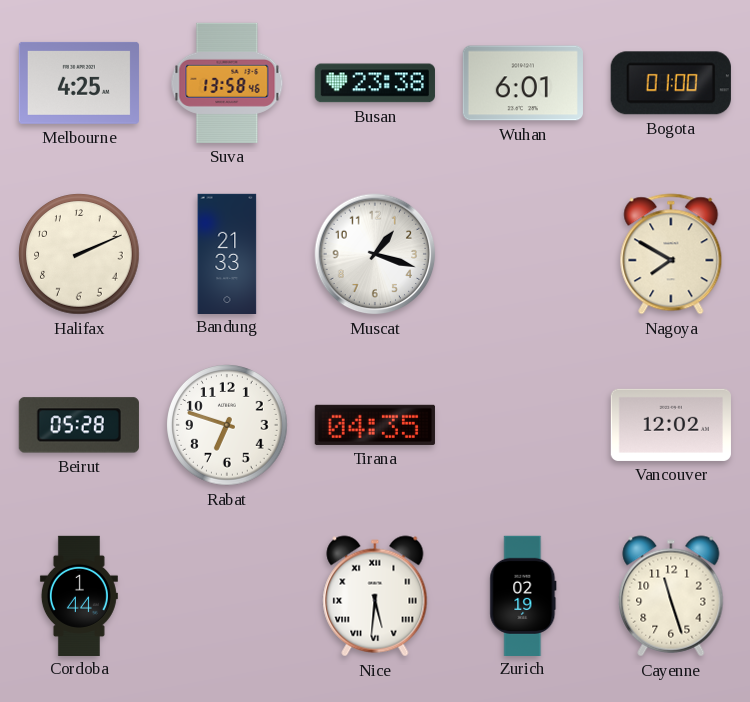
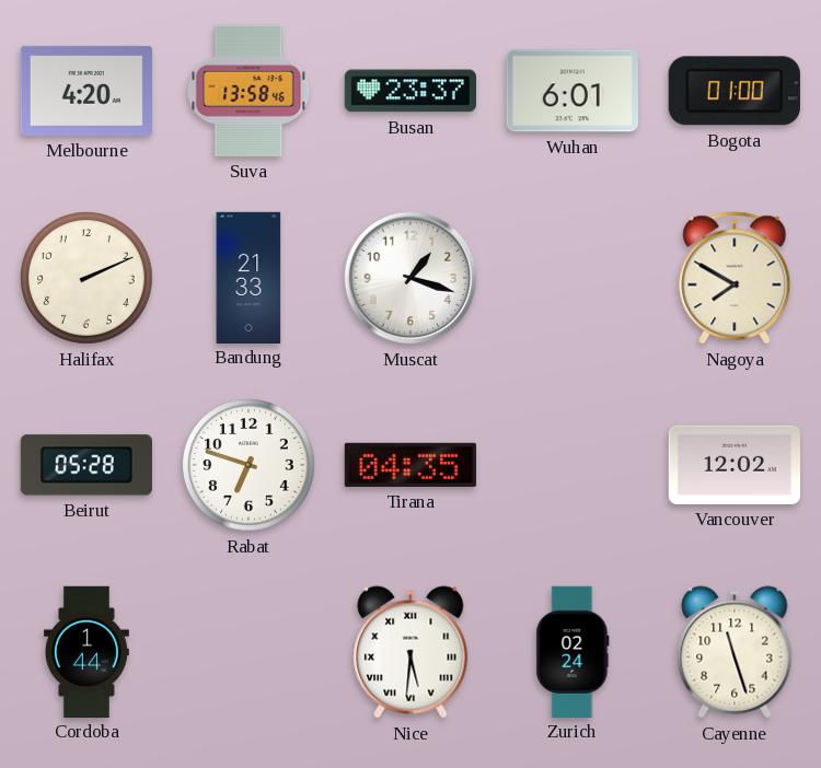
Melbourne: 4:25 -> 4:20 (86, 91)
Busan: 23:38 -> 23:37 (410, 91)
Zurich: 02:19 -> 02:24 (573, 651)
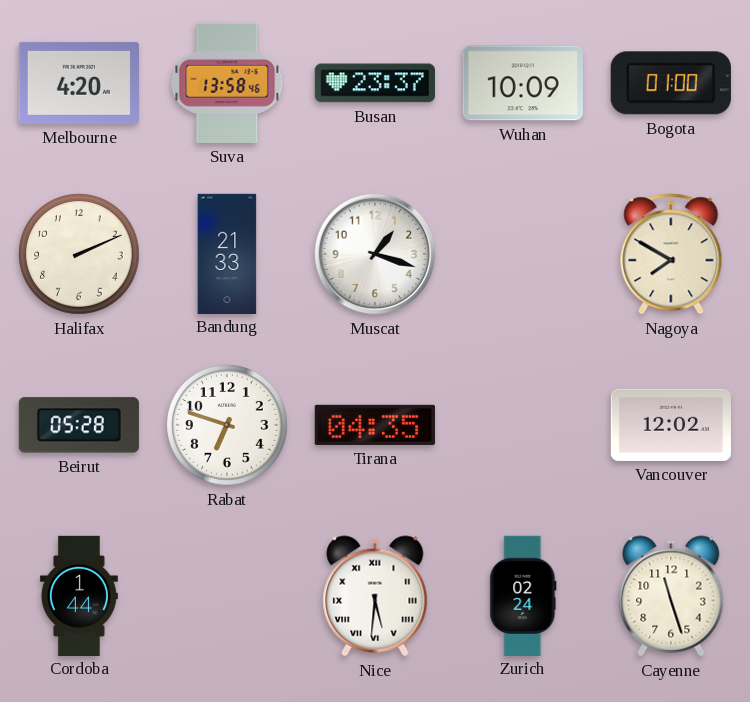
Wuhan: 6:01 -> 10:09 (523, 83)
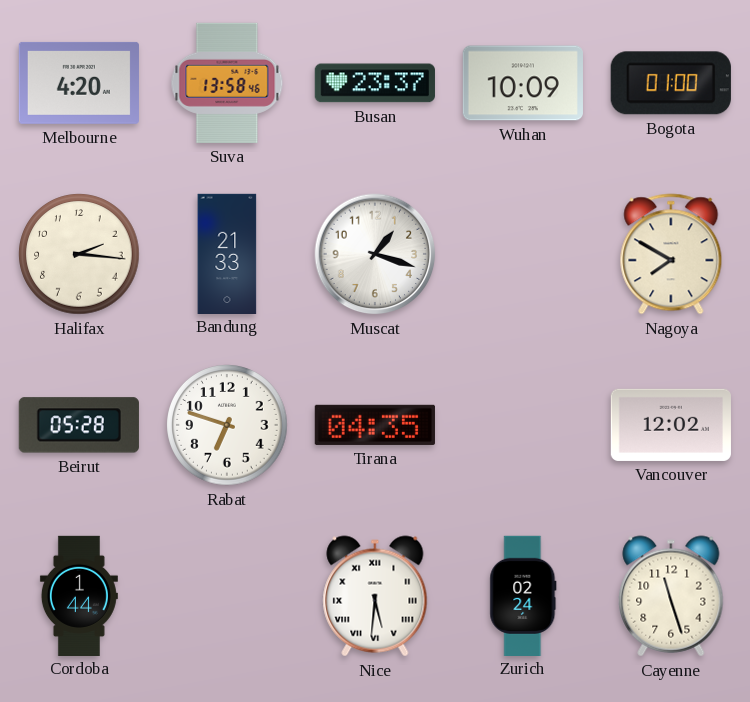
Halifax: 2:11 -> 2:16 (79, 254)
